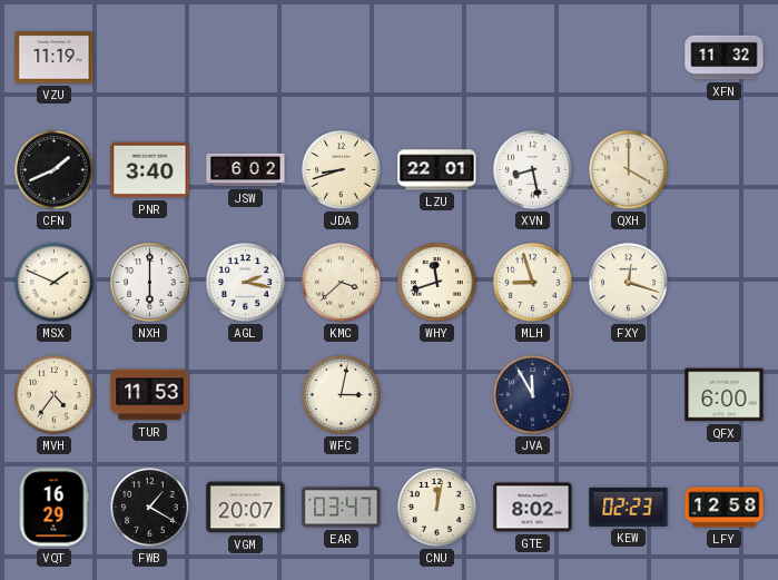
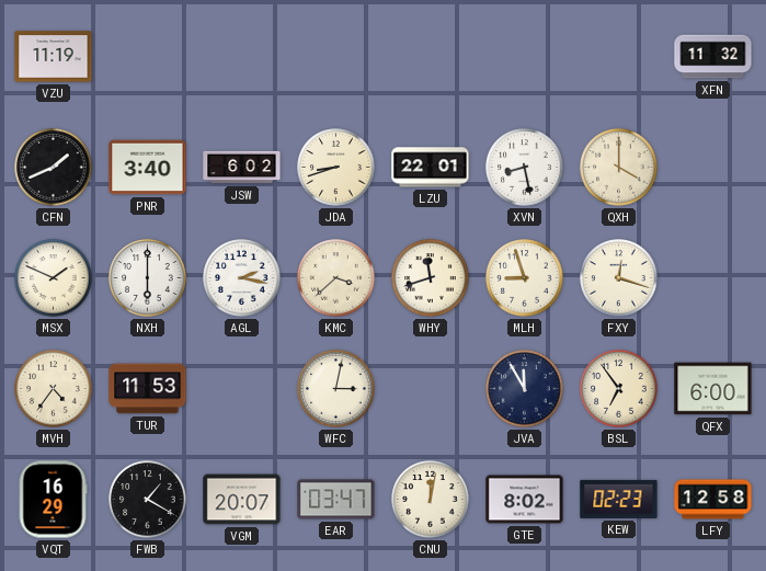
BSL: none -> 6:54 (619, 389)
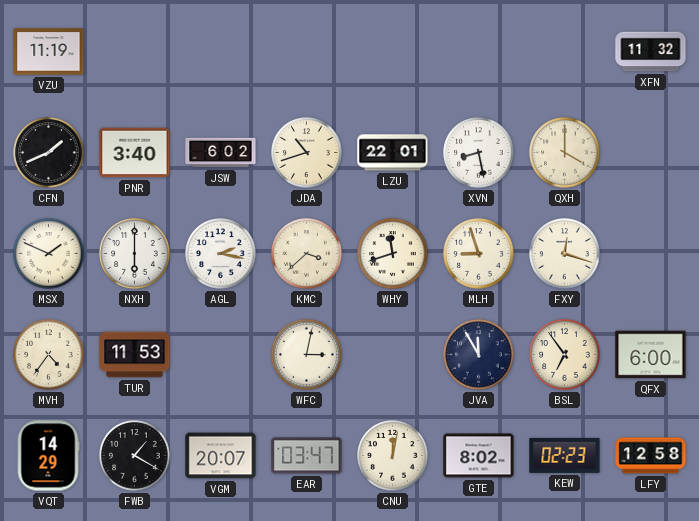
JDA: 8:42 -> 10:42 (307, 153)
VQT: 16:29 -> 14:29 (48, 456)
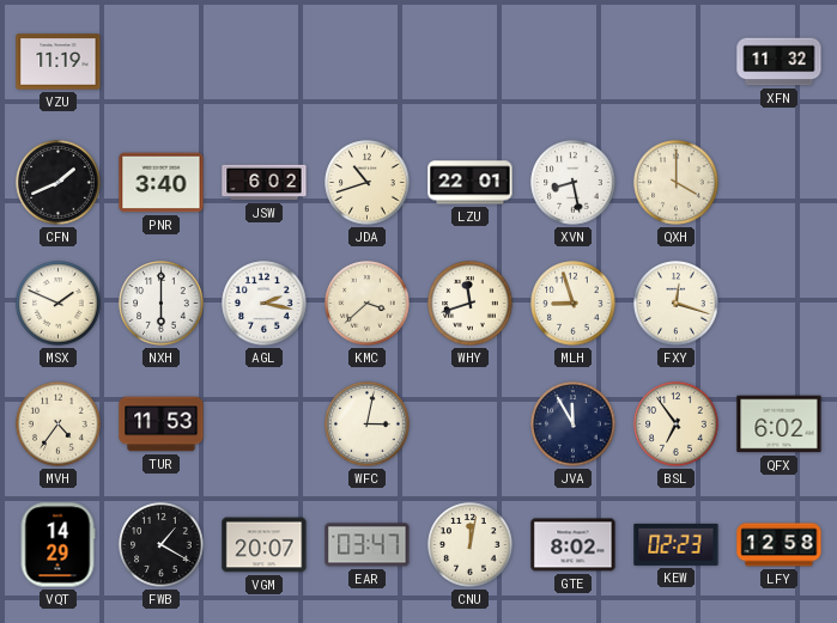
QFX: 6:00 -> 6:02 (780, 425)
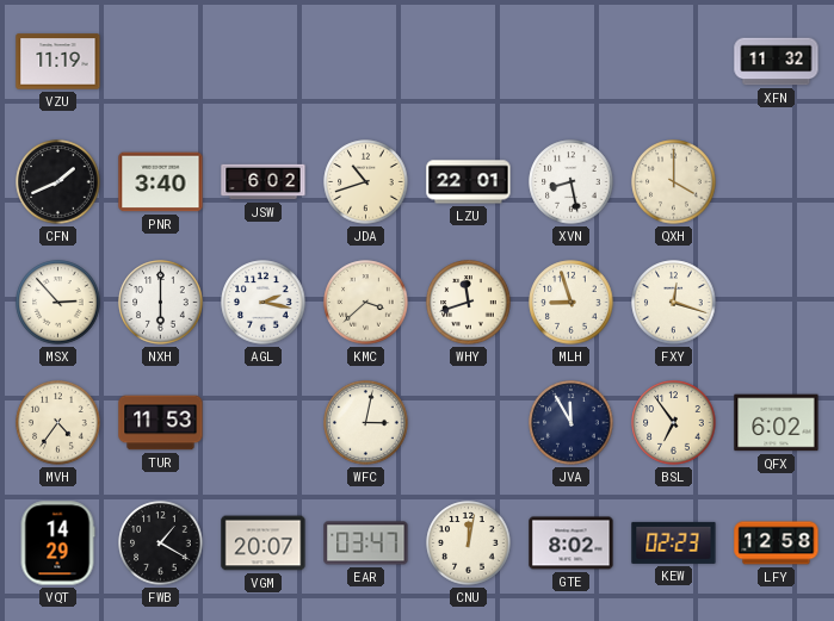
MSX: 1:49 -> 2:53 (58, 303)
